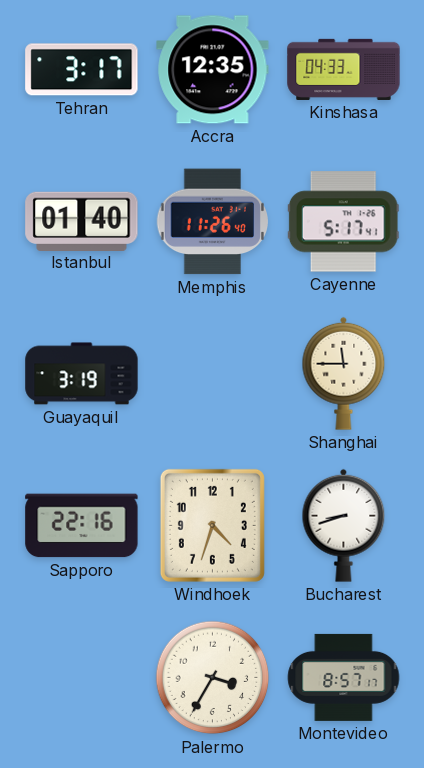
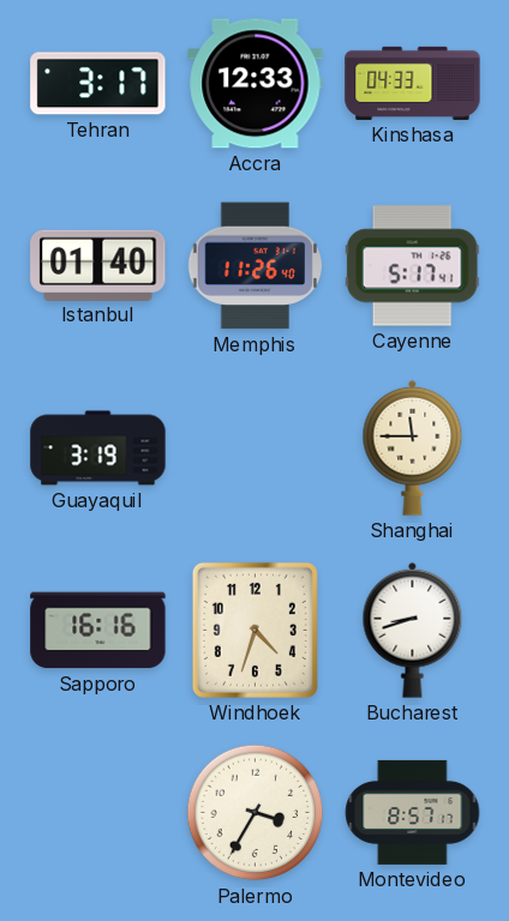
Accra: 12:35 -> 12:33 (256, 84)
Sapporo: 22:16 -> 16:16 (98, 631)
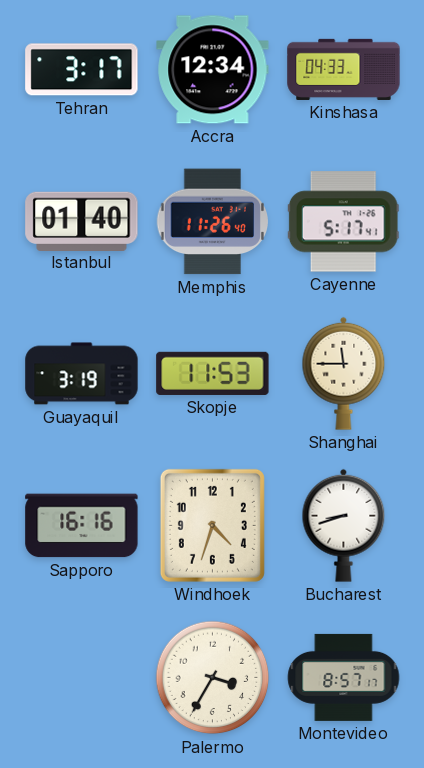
Accra: 12:33 -> 12:34 (213, 70)
Skopje: none -> 11:53 (213, 373)
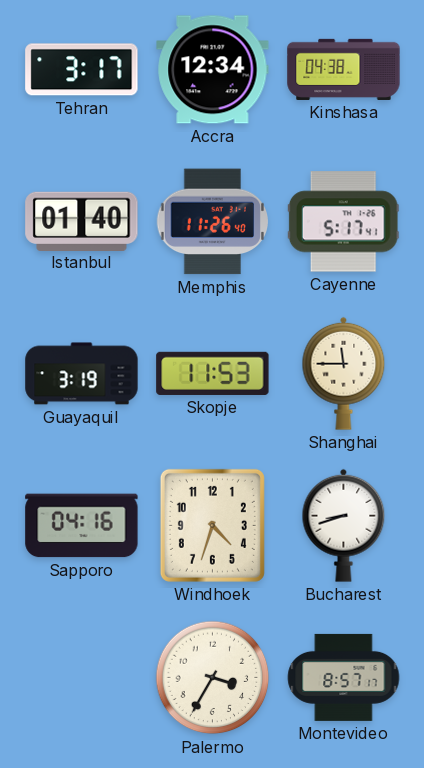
Kinshasa: 04:33 -> 04:38 (344, 69)
Sapporo: 16:16 -> 04:16 (82, 526)
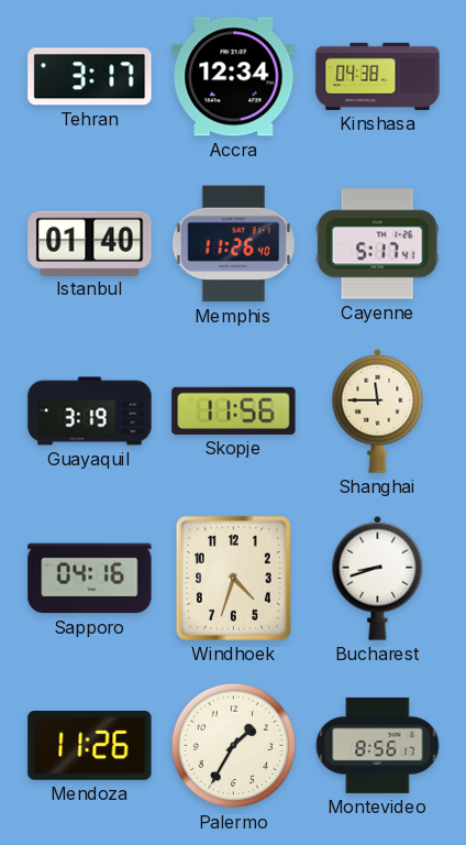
Skopje: 11:53 -> 11:56 (234, 410)
Mendoza: none -> 11:26 (90, 745)
Palermo: 3:35 -> 1:35 (234, 746)
Montevideo: 8:57 -> 8:56 (378, 745)
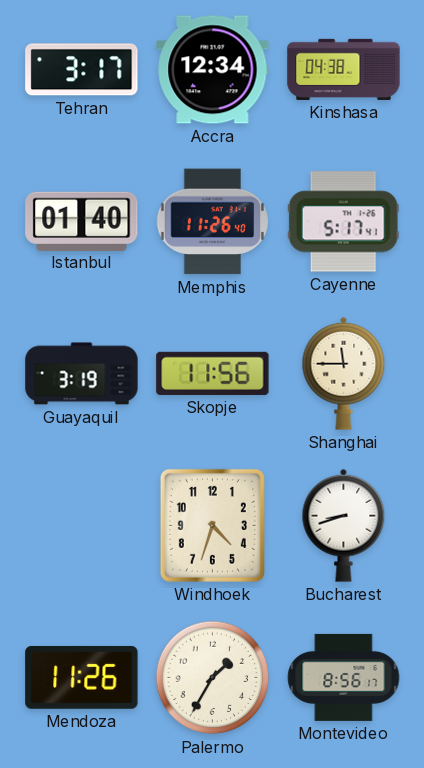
Sapporo: 04:16 -> none (90, 579)
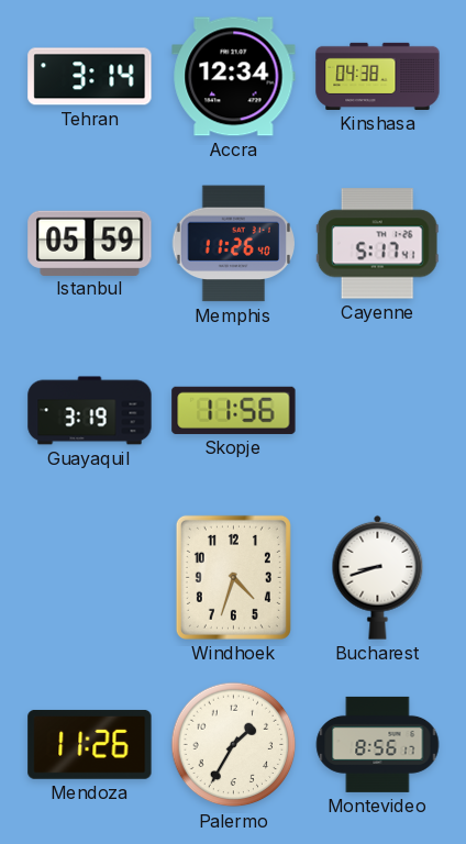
Tehran: 3:17 -> 3:14 (90, 77)
Istanbul: 01:40 -> 05:59 (90, 243)
Shanghai: 11:45 -> none (344, 373)
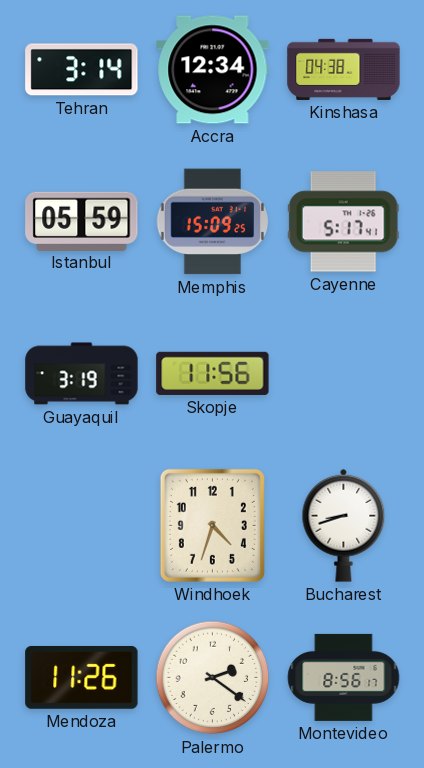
Memphis: 11:26 -> 15:09 (212, 222)
Palermo: 1:35 -> 2:21 (213, 678)
